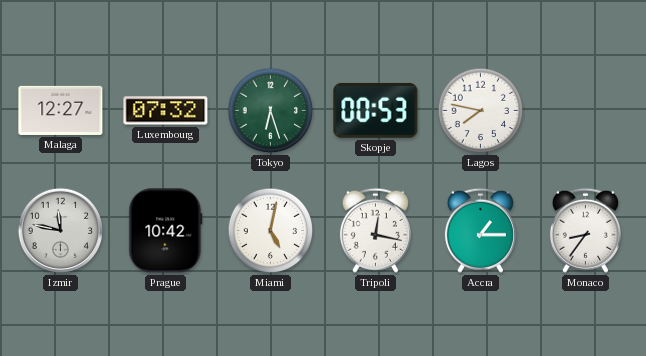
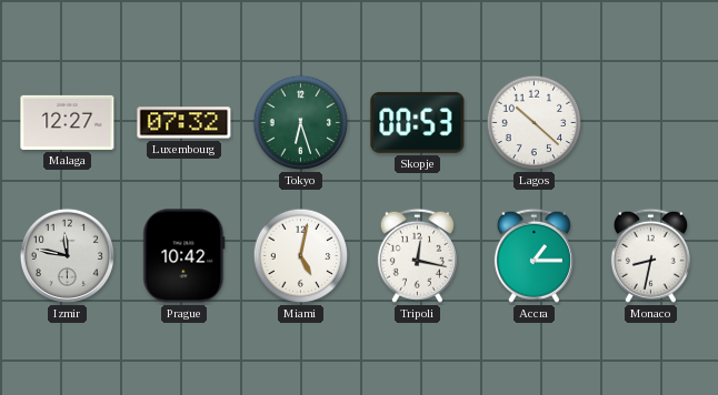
Lagos: 7:47 -> 10:22 (535, 123)
Monaco: 8:36 -> 8:32 (650, 255)
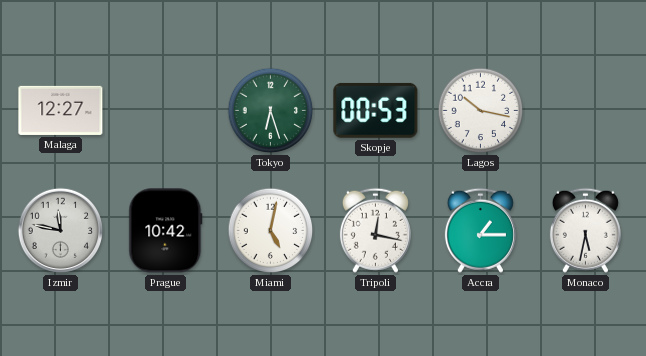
Luxembourg: 07:32 -> none (185, 123)
Lagos: 10:22 -> 10:17 (481, 111)
Monaco: 8:32 -> 5:32 (585, 230)
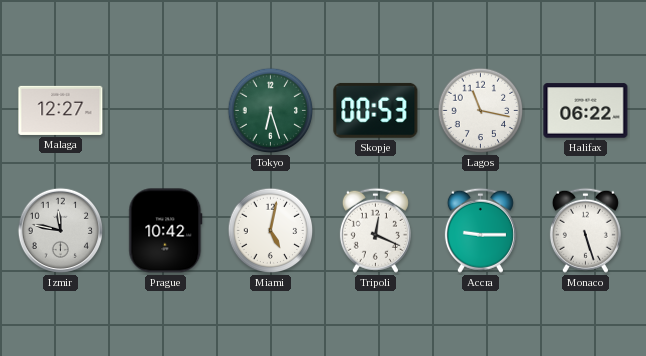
Lagos: 10:17 -> 11:17 (481, 111)
Halifax: none -> 06:22 (586, 111)
Tripoli: 12:17 -> 12:19 (375, 230)
Accra: 1:15 -> 9:15 (480, 230)
Monaco: 5:32 -> 5:27 (585, 230)
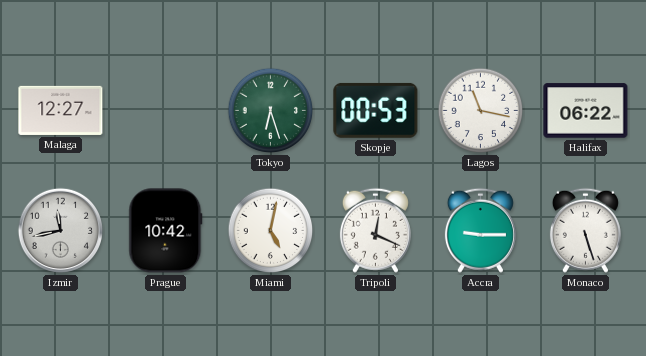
Izmir: 11:47 -> 11:43 (60, 230)
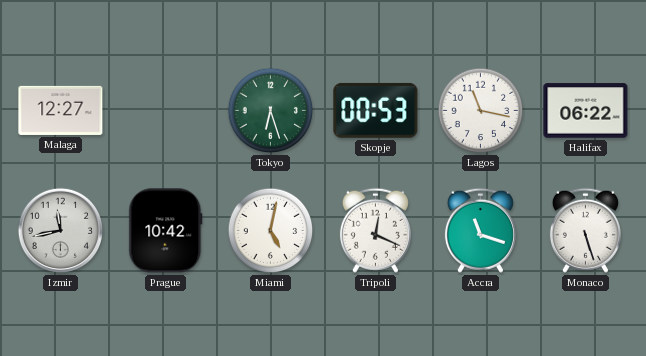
Accra: 9:15 -> 11:18 (480, 230)
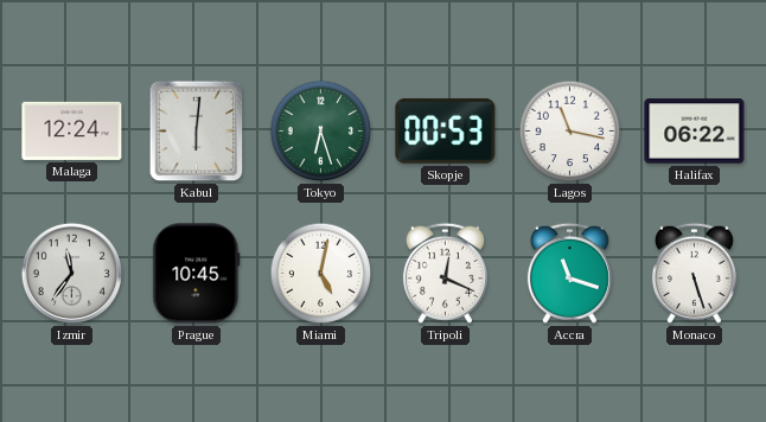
Malaga: 12:27 -> 12:24 (72, 130)
Kabul: none -> 6:01 (197, 132)
Izmir: 11:43 -> 11:36 (71, 273)
Prague: 10:42 -> 10:45 (197, 274)
